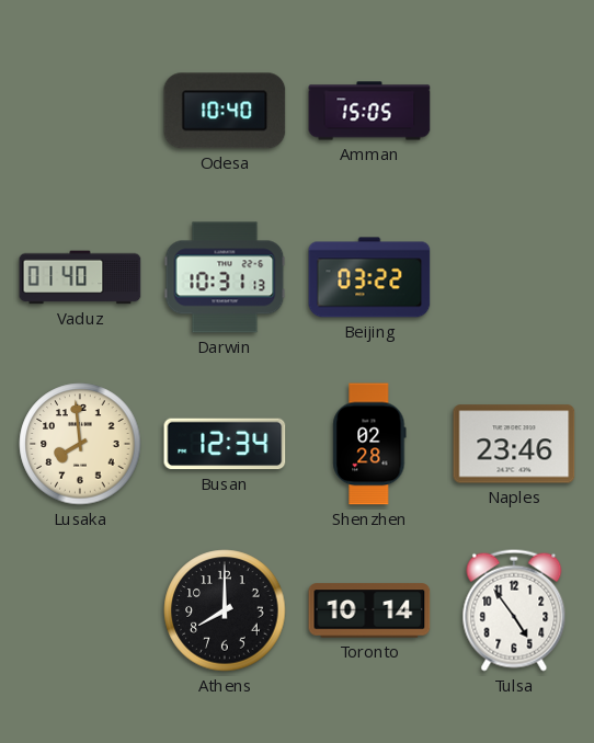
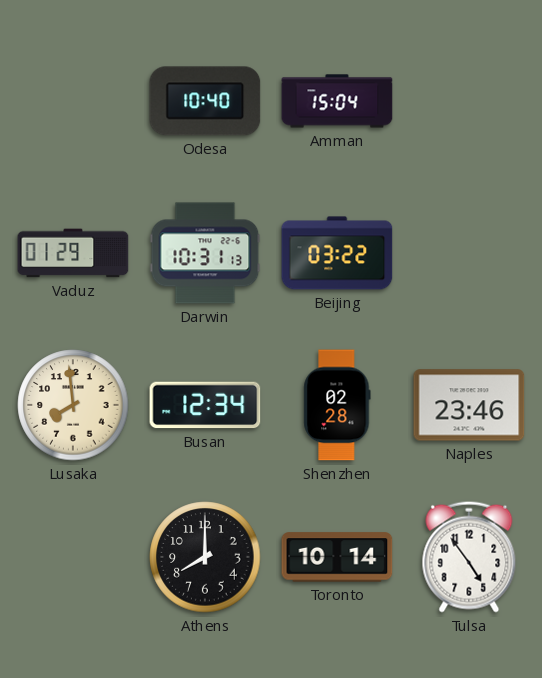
Amman: 15:05 -> 15:04 (337, 101)
Vaduz: 01:40 -> 01:29 (73, 253)
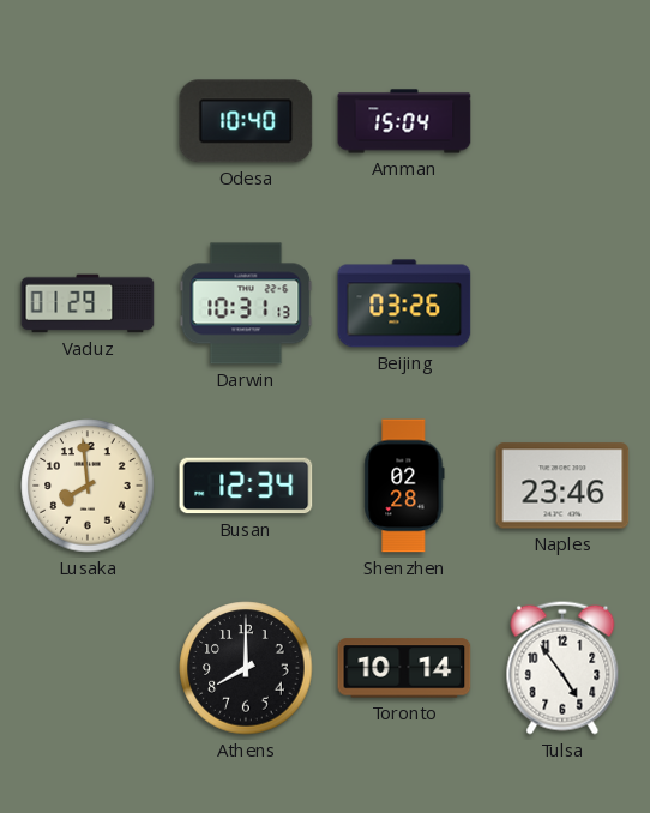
Beijing: 03:22 -> 03:26 (404, 303)
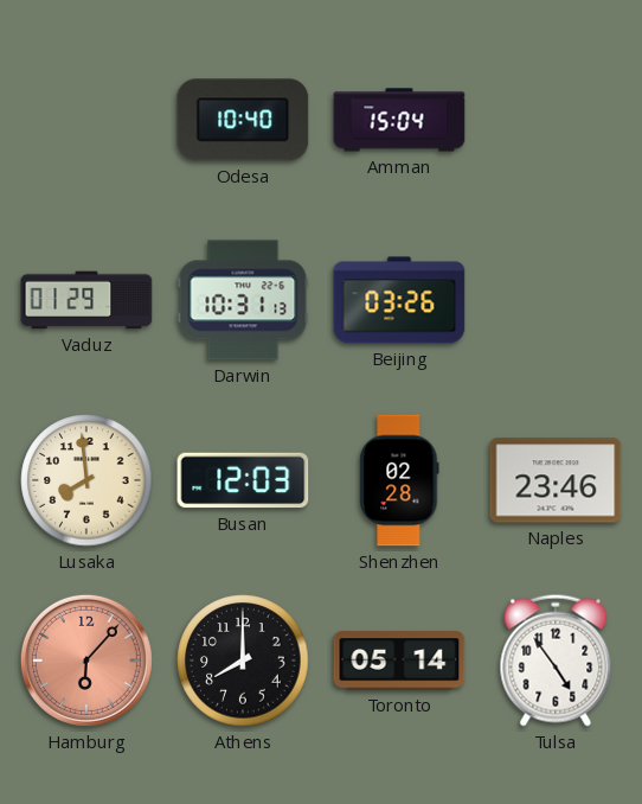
Busan: 12:34 -> 12:03 (243, 480)
Hamburg: none -> 6:07 (86, 661)
Toronto: 10:14 -> 05:14 (399, 661)
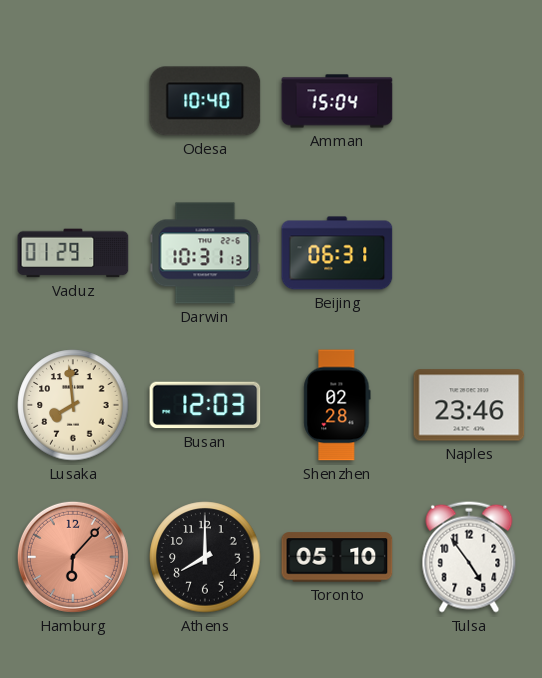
Beijing: 03:26 -> 06:31 (337, 253)
Toronto: 05:14 -> 05:10 (337, 557)
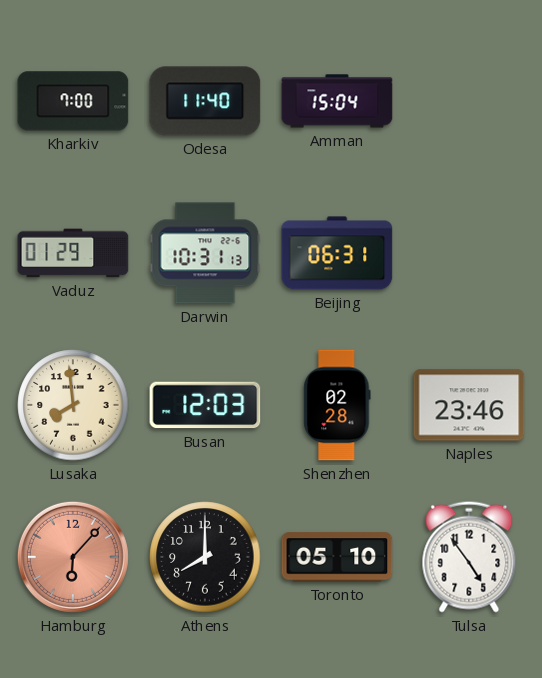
Kharkiv: none -> 7:00 (73, 101)
Odesa: 10:40 -> 11:40 (205, 101)
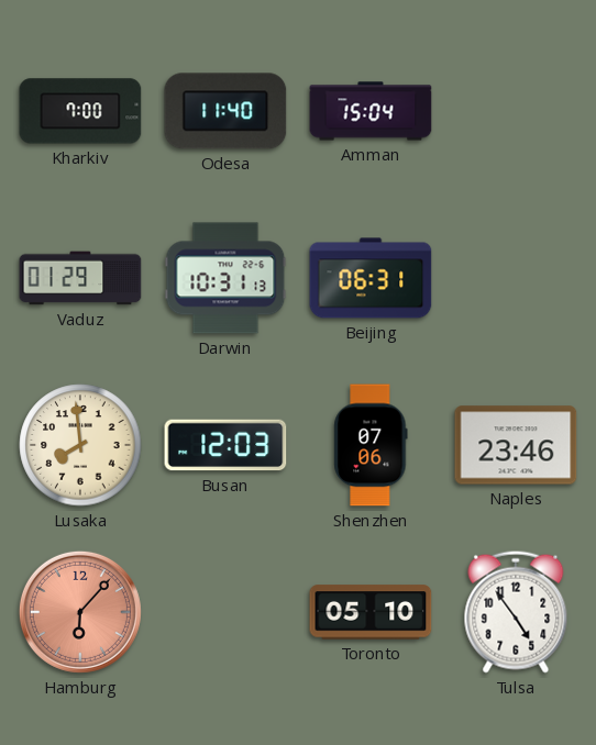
Shenzhen: 02:28 -> 07:06 (371, 445)
Athens: 8:00 -> none (205, 557)
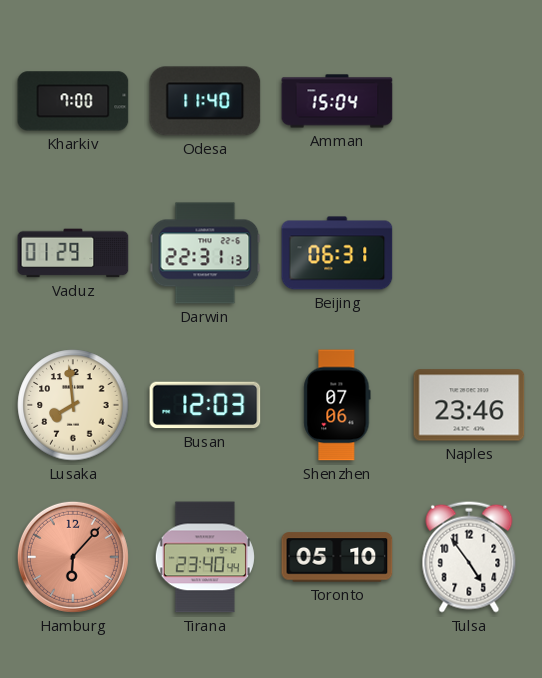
Darwin: 10:31 -> 22:31 (205, 253)
Tirana: none -> 23:40 (205, 557)
